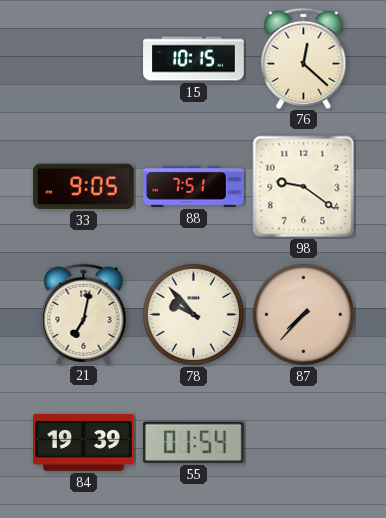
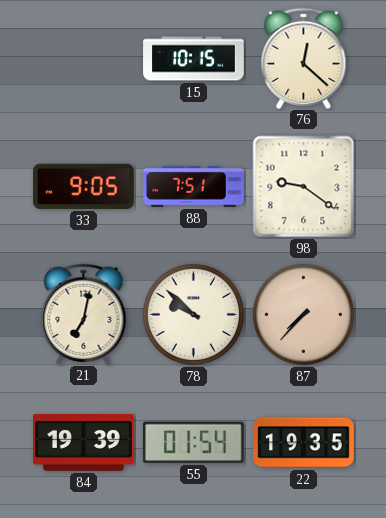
78: 9:53 -> 9:52 (193, 314)
22: none -> 19:35 (304, 443)
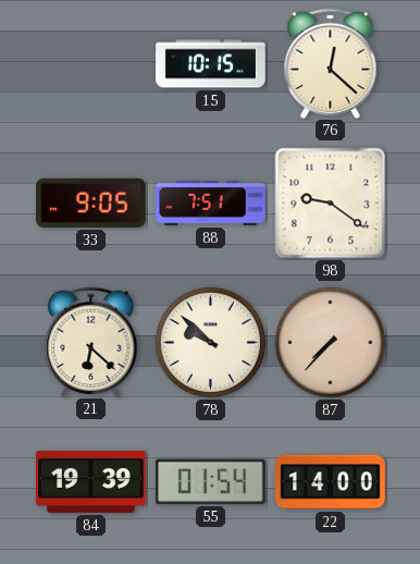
21: 7:02 -> 6:22 (91, 342)
22: 19:35 -> 14:00 (331, 482)
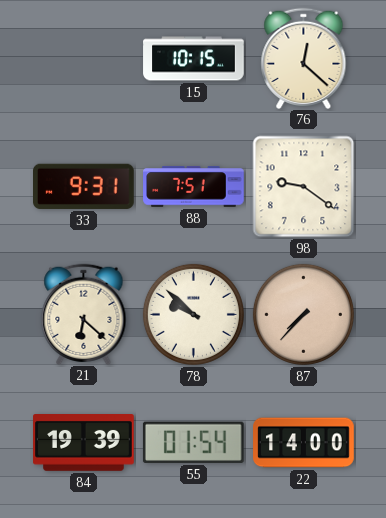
33: 9:05 -> 9:31 (84, 186)
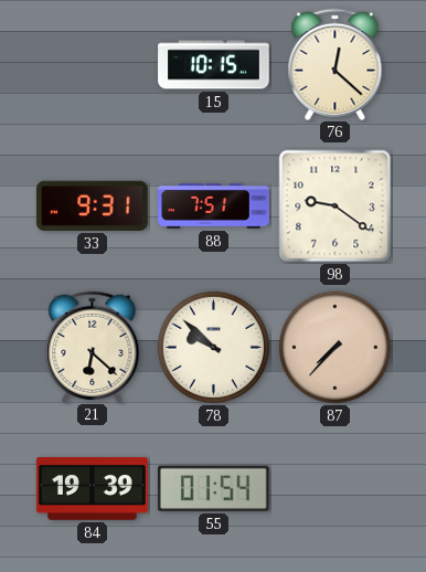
22: 14:00 -> none (304, 443)
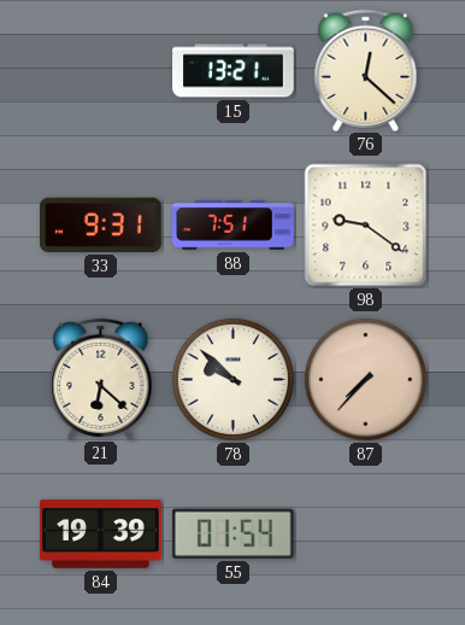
15: 10:15 -> 13:21 (234, 71)
